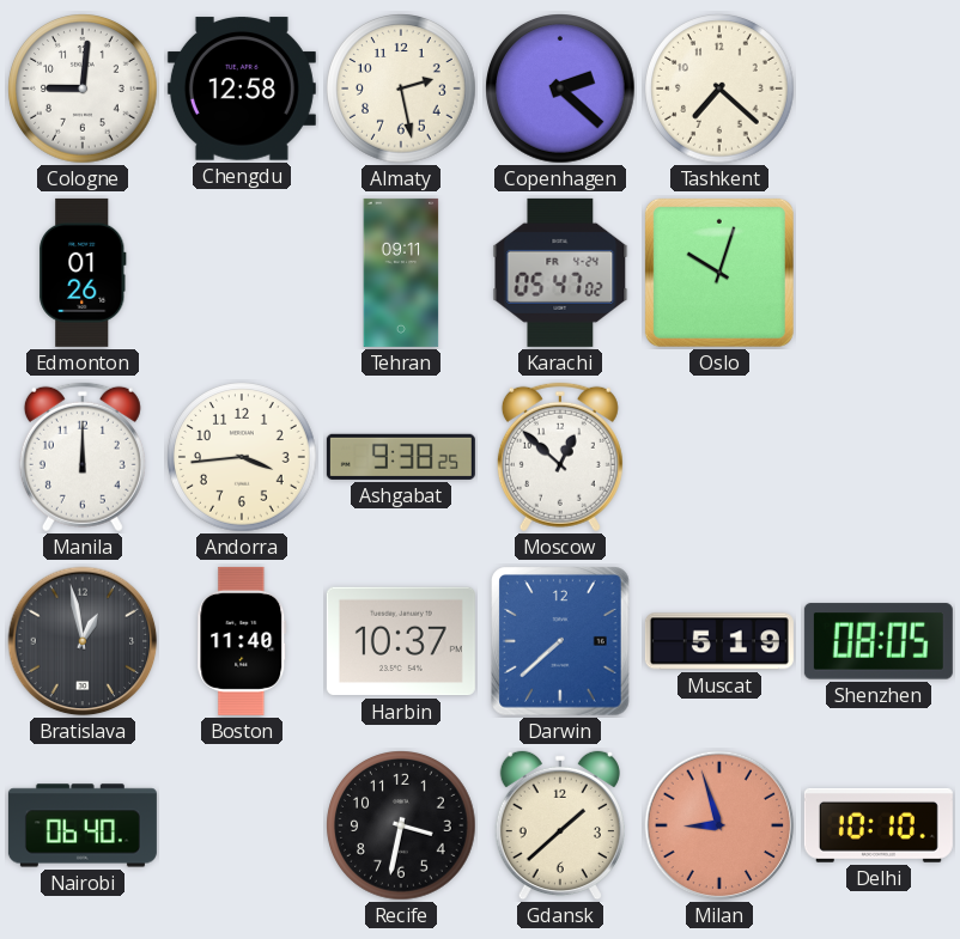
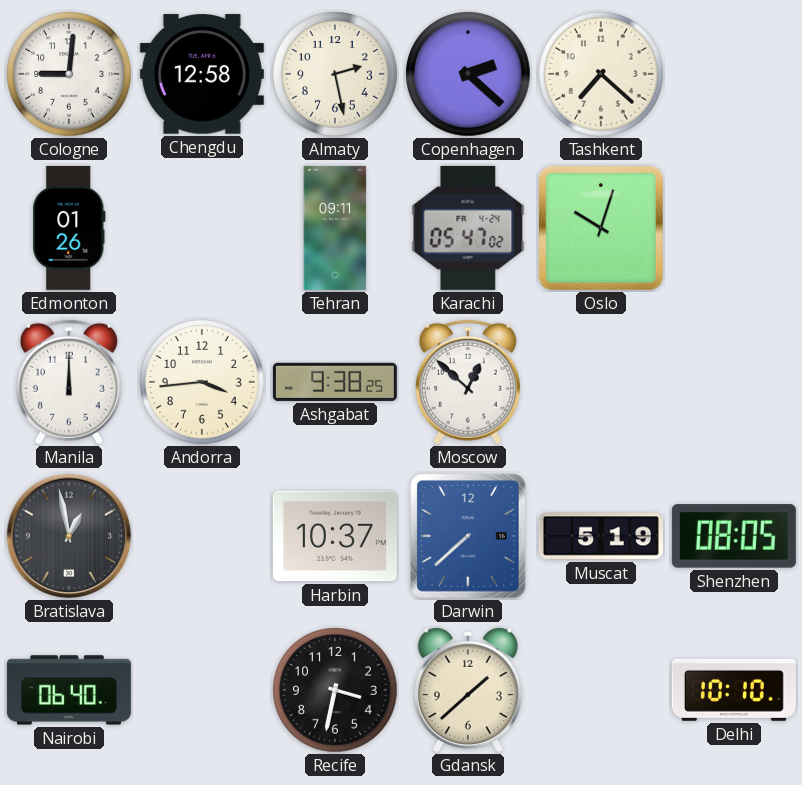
Boston: 11:40 -> none (242, 641)
Milan: 8:57 -> none (719, 825)
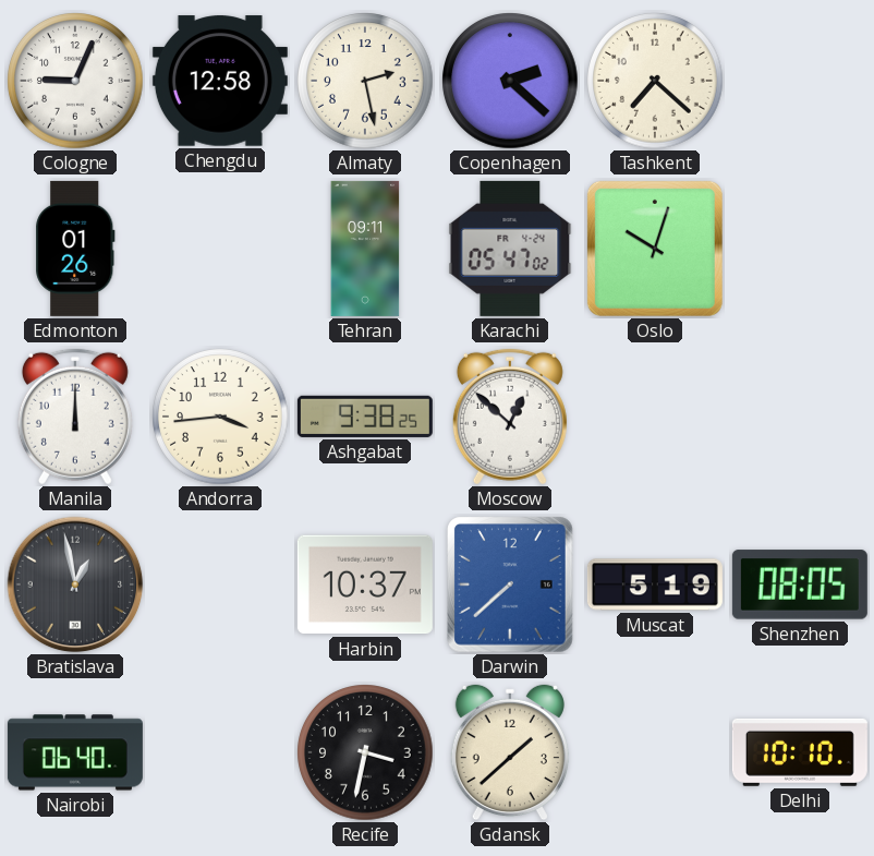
Cologne: 9:01 -> 9:04 (75, 81)
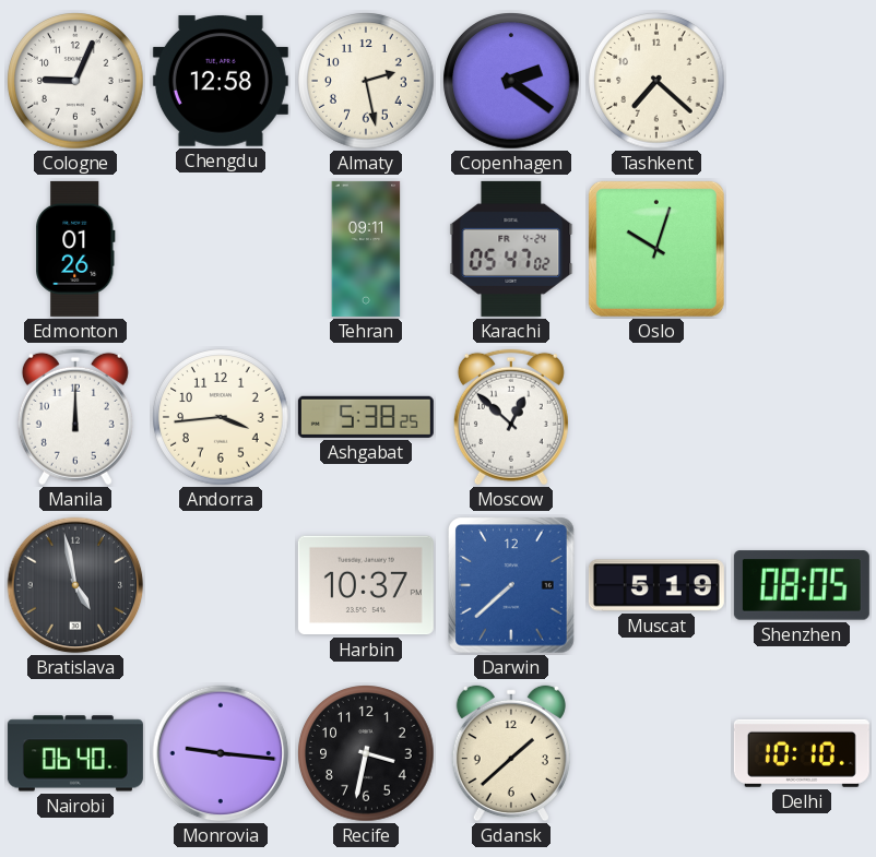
Copenhagen: 2:22 -> 2:21 (511, 81)
Ashgabat: 9:38 -> 5:38 (366, 417)
Bratislava: 12:58 -> 4:58 (75, 585)
Monrovia: none -> 9:16 (221, 753)
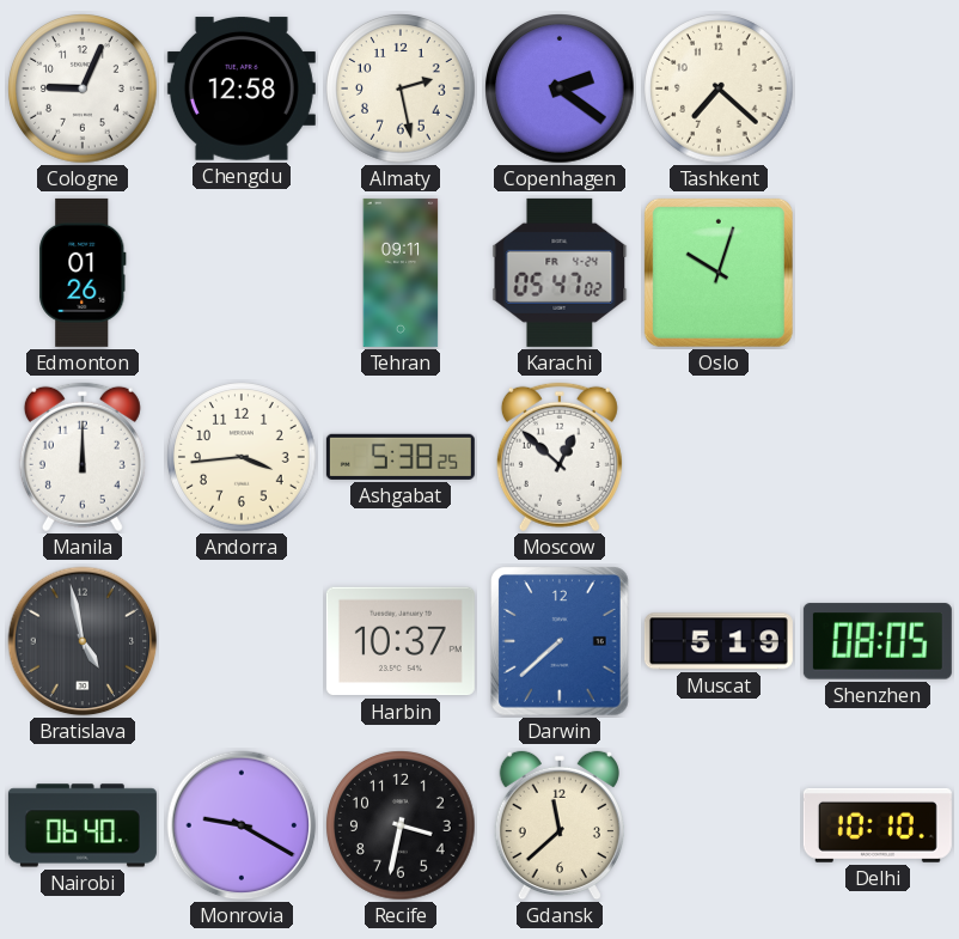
Monrovia: 9:16 -> 9:20 (242, 825)
Gdansk: 1:38 -> 11:38 (560, 825)
